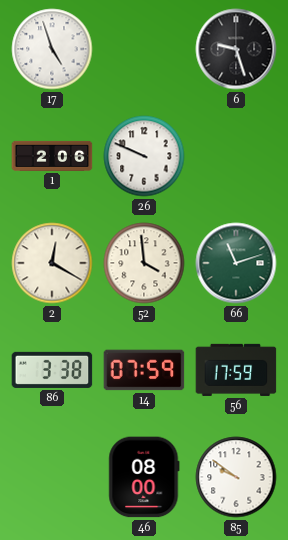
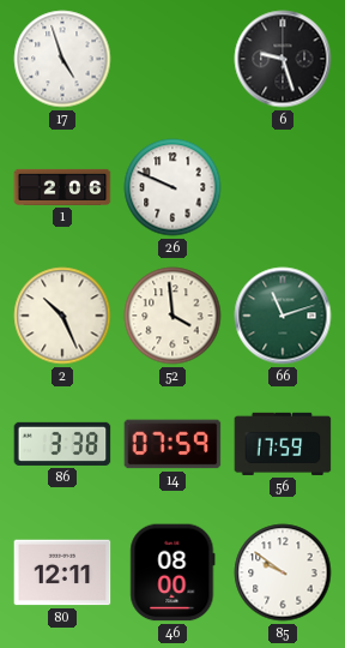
2: 12:20 -> 10:26 (62, 316)
80: none -> 12:11 (62, 572)
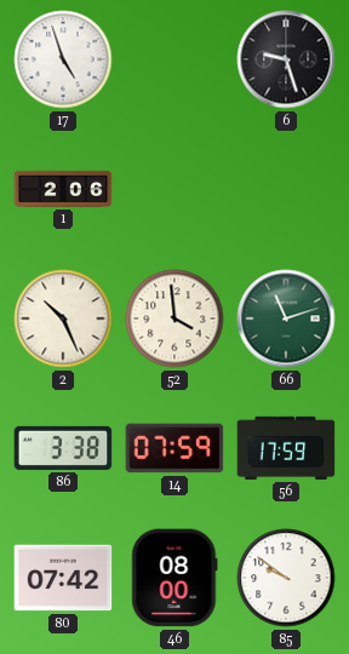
26: 9:49 -> none (172, 187)
80: 12:11 -> 07:42 (63, 578)
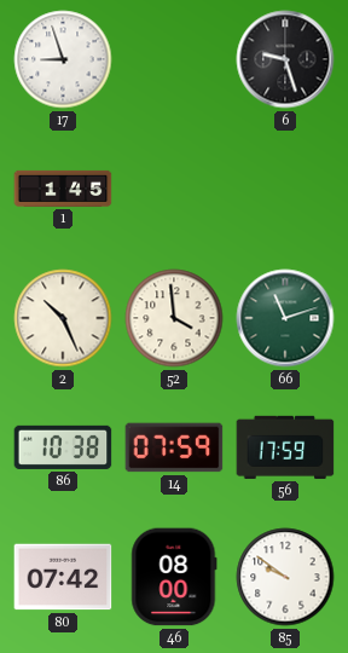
17: 4:57 -> 8:57 (63, 59)
1: 2:06 -> 1:45 (63, 189)
86: 3:38 -> 10:38 (63, 447)
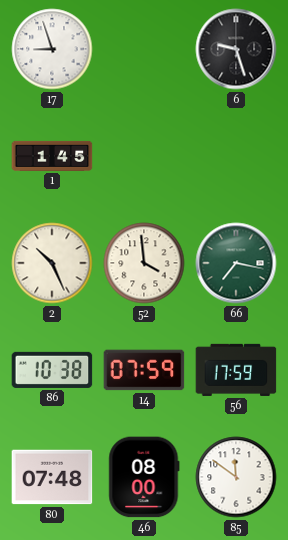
66: 11:12 -> 7:17 (236, 263)
80: 07:42 -> 07:48 (52, 477)
85: 9:51 -> 11:51 (236, 477)
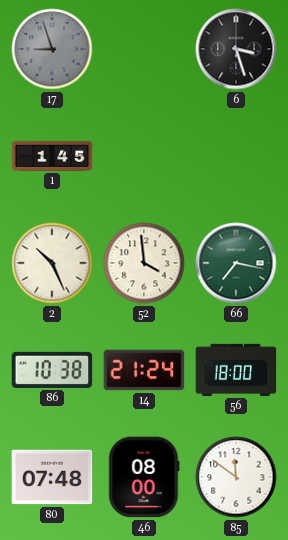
17 dial: white -> grey (52, 49)
6: 9:27 -> 3:27 (236, 49)
14: 07:59 -> 21:24 (144, 370)
56: 17:59 -> 18:00 (236, 370)
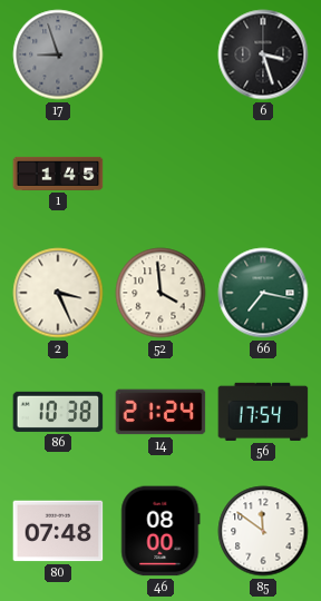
2: 10:26 -> 3:26 (58, 293)
56: 18:00 -> 17:54 (263, 412)
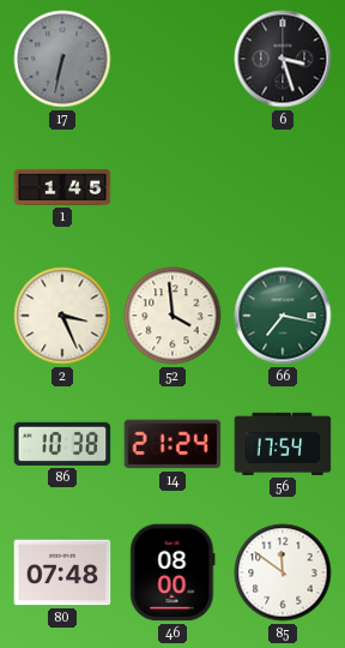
17: 8:57 -> 6:32 (62, 59)
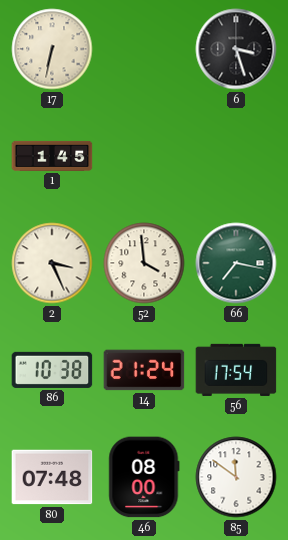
17 dial: grey -> cream (52, 49)
